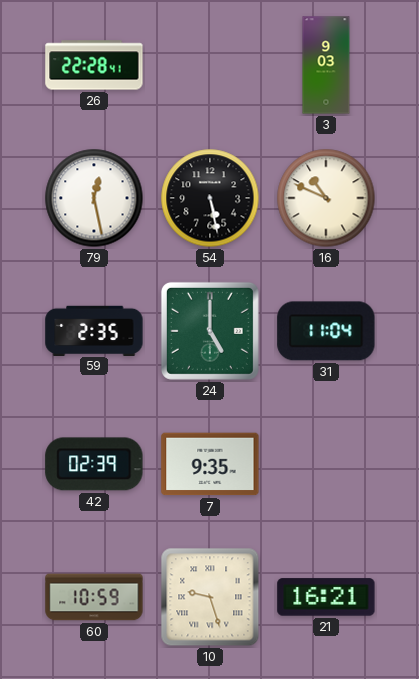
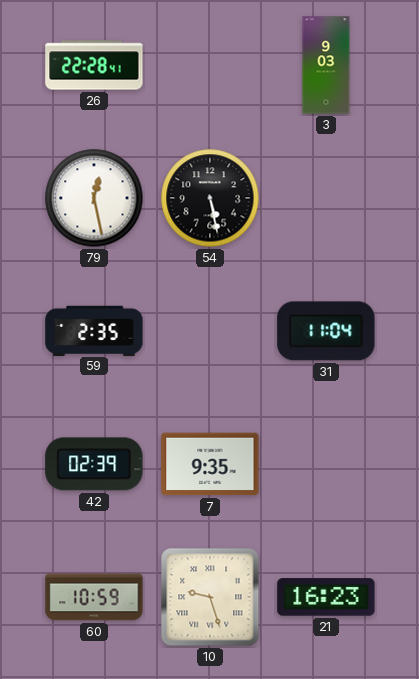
16: 10:49 -> none (326, 198)
24: 5:00 -> none (210, 331)
21: 16:21 -> 16:23 (326, 597)
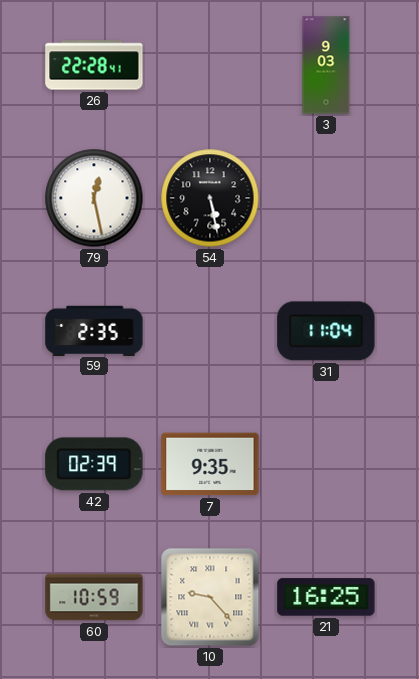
10: 9:27 -> 9:23 (210, 597)
21: 16:23 -> 16:25 (326, 597)
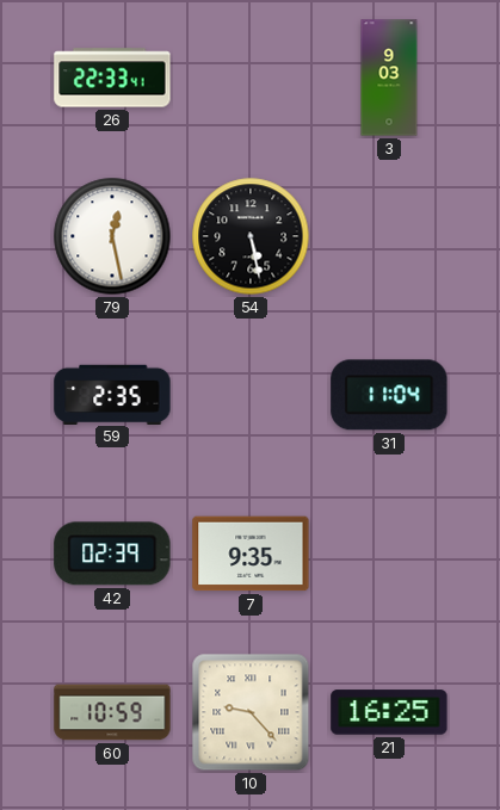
26: 22:28 -> 22:33 (112, 78)
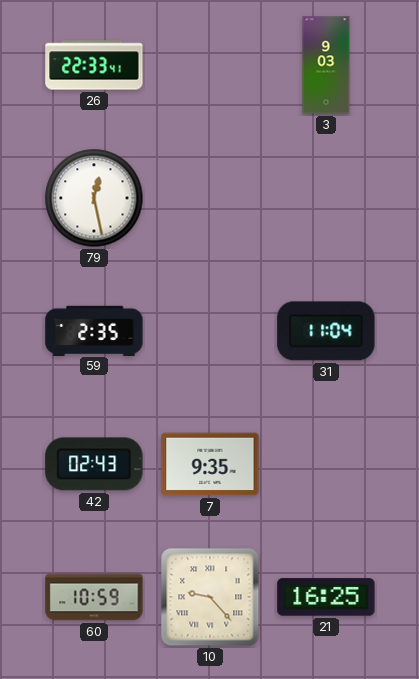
54: 5:28 -> none (251, 236)
42: 02:39 -> 02:43 (94, 464)
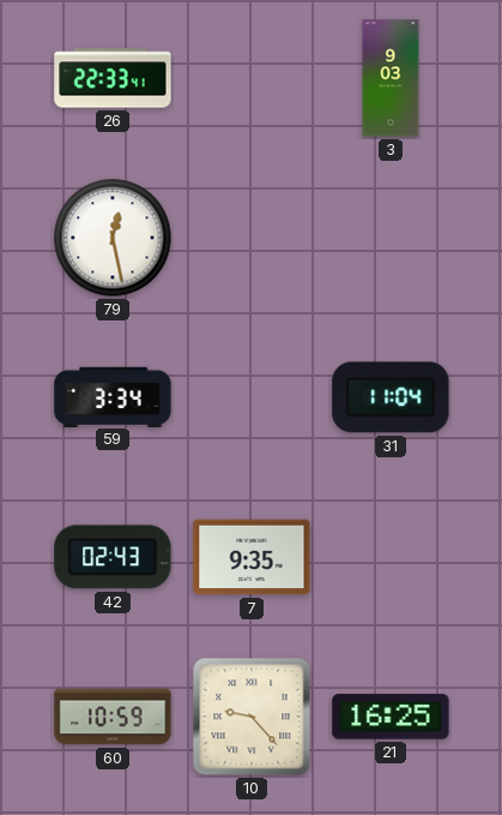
59: 2:35 -> 3:34 (113, 396)
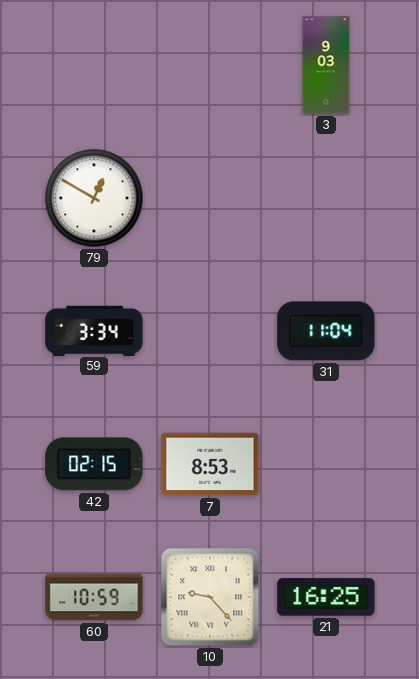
26: 22:33 -> none (113, 78)
79: 12:28 -> 12:50 (94, 198)
42: 02:43 -> 02:15 (94, 464)
7: 9:35 -> 8:53 (210, 464)
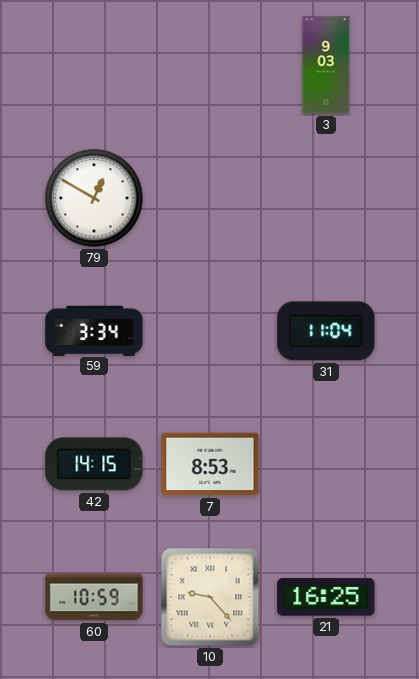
42: 02:15 -> 14:15 (94, 464)
